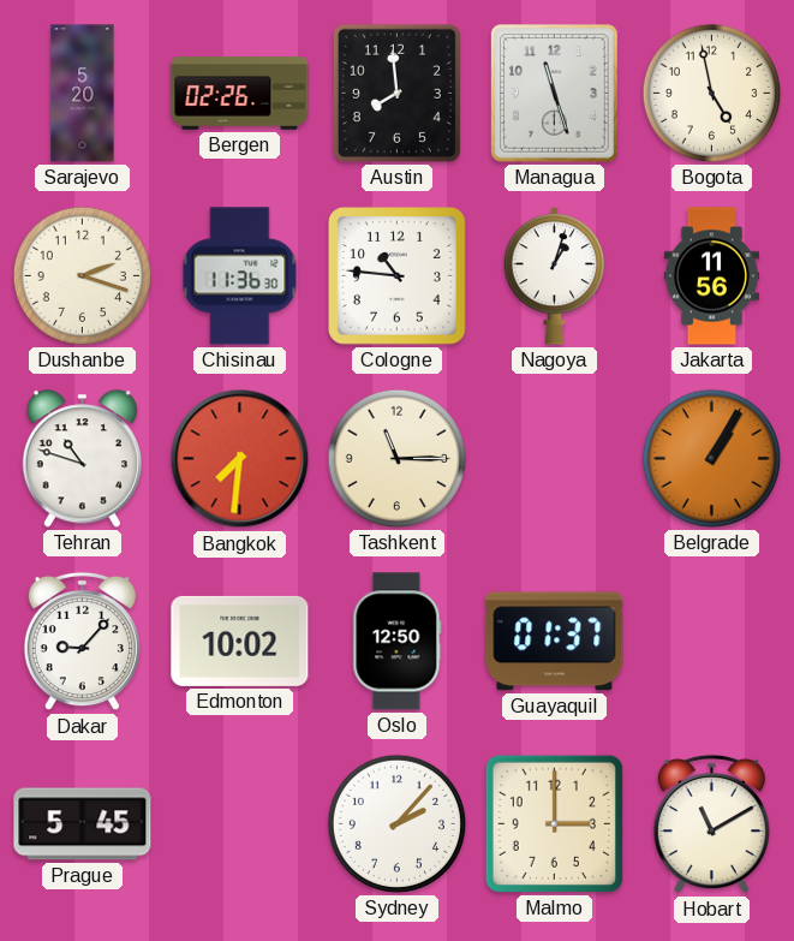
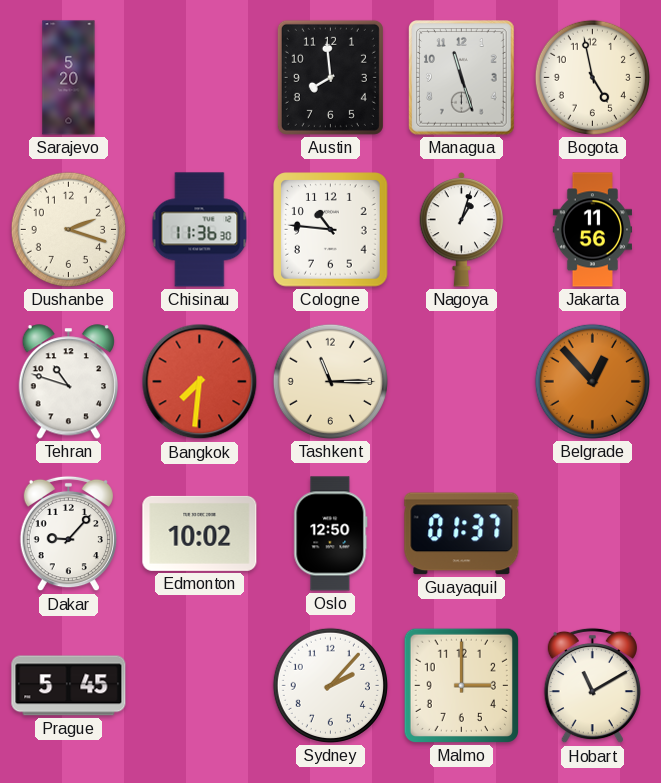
Bergen: 02:26 -> none (240, 94)
Belgrade: 1:05 -> 12:53 (592, 381)
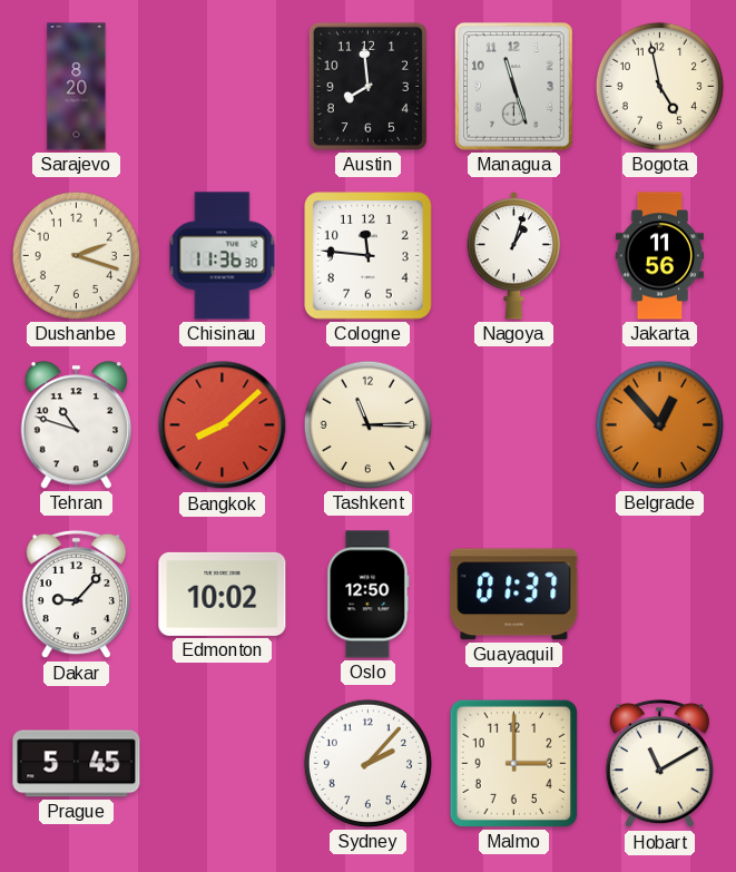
Sarajevo: 5:20 -> 8:20 (77, 87)
Cologne: 10:46 -> 11:46 (369, 256)
Bangkok: 7:31 -> 8:08 (223, 425)
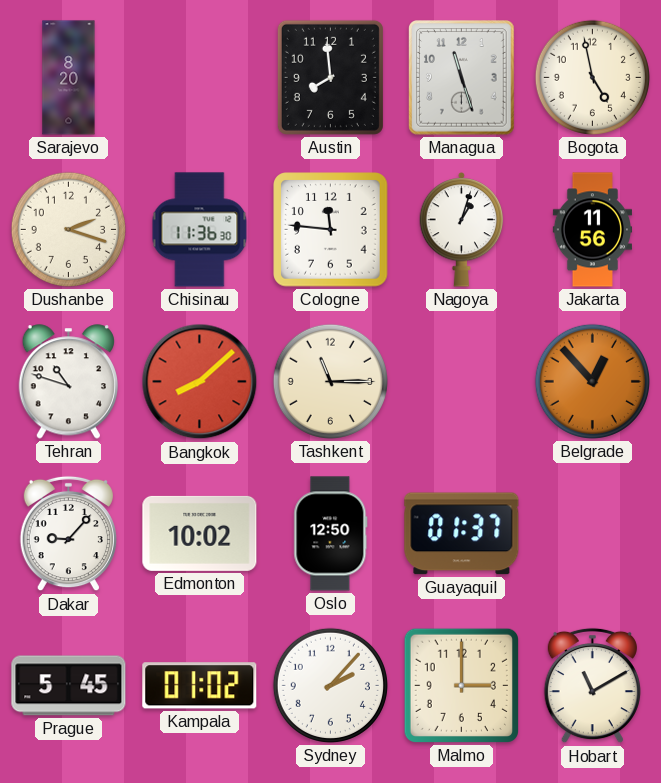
Kampala: none -> 01:02 (200, 686)
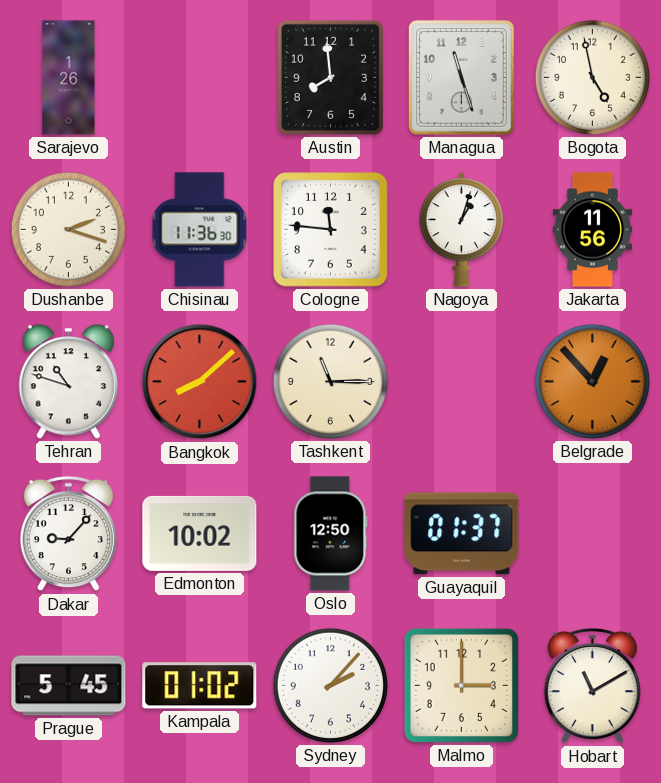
Sarajevo: 8:20 -> 1:26 (69, 78)
